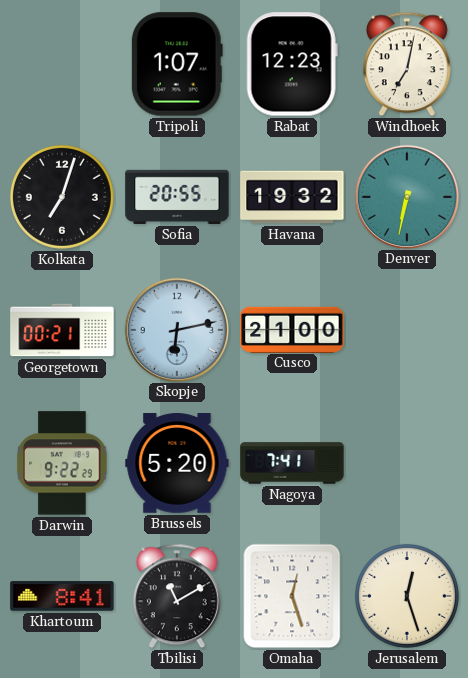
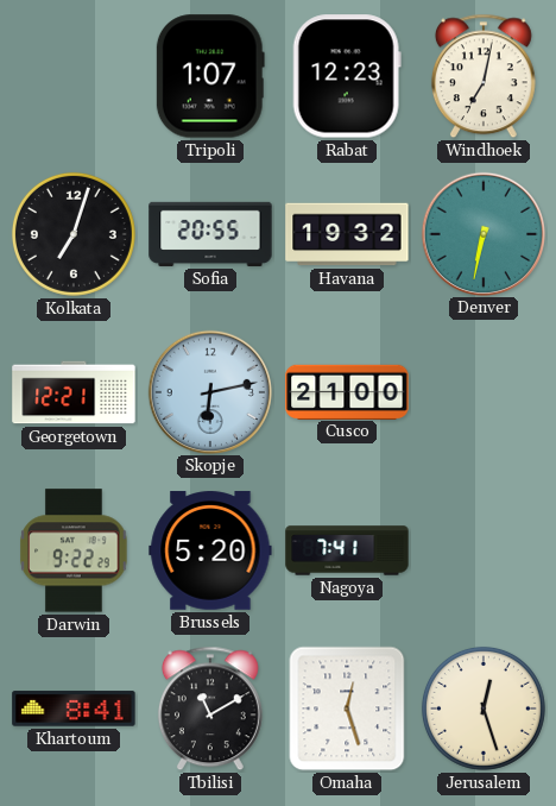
Georgetown: 00:21 -> 12:21 (74, 392)
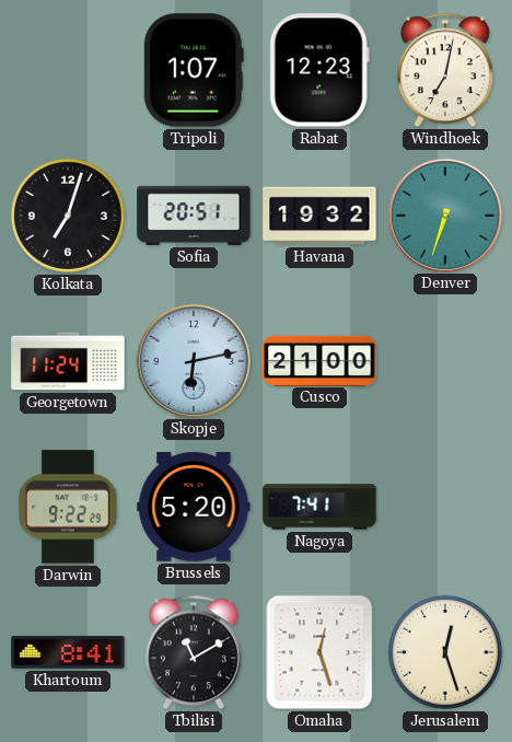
Sofia: 20:55 -> 20:51 (194, 216)
Denver: 6:32 -> 6:33 (444, 215)
Georgetown: 12:21 -> 11:24 (68, 361)
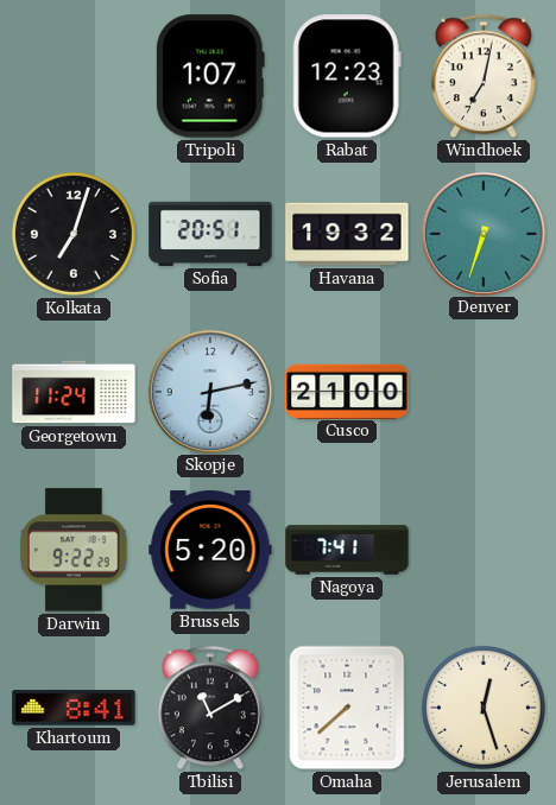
Omaha: 12:27 -> 7:38 (347, 708)
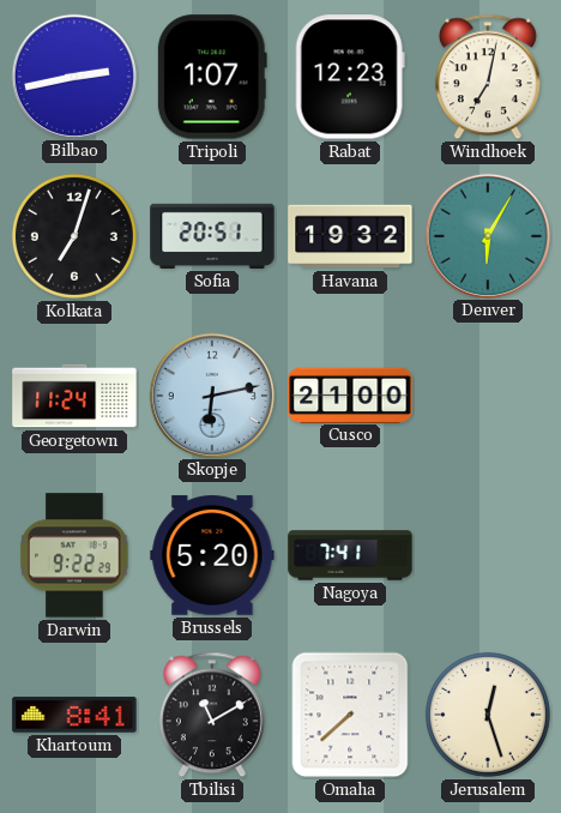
Bilbao: none -> 2:43 (73, 76)
Denver: 6:33 -> 6:05 (487, 235)
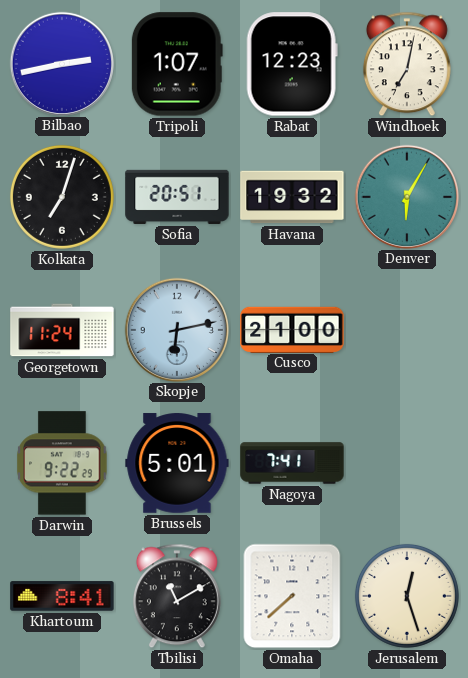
Brussels: 5:20 -> 5:01 (177, 463)
